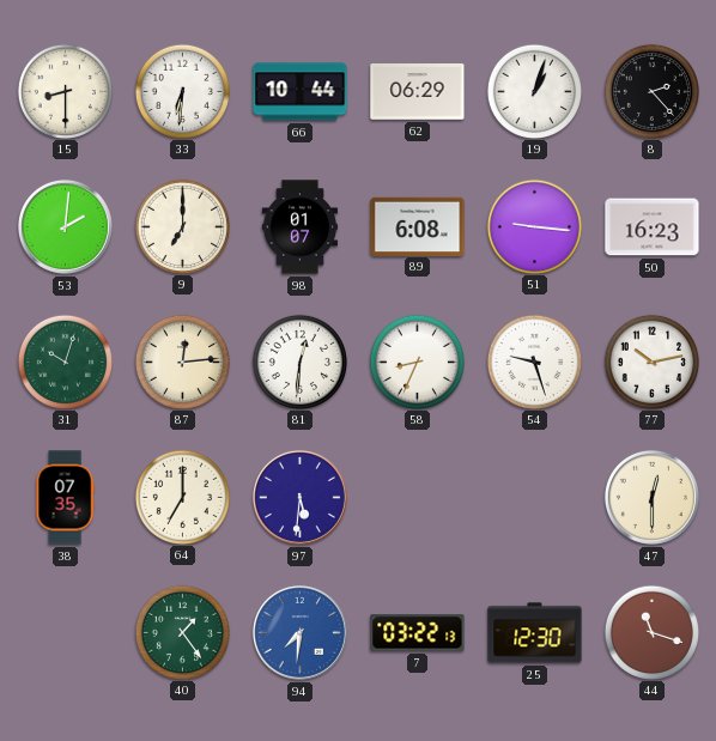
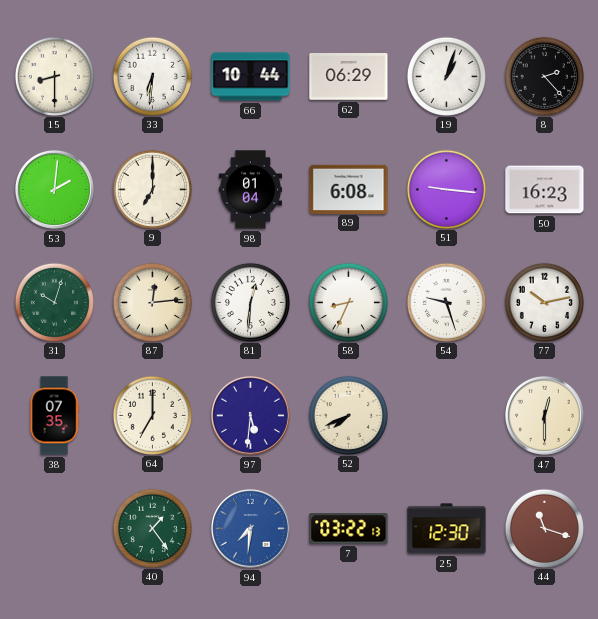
98: 01:07 -> 01:04 (251, 190)
52: none -> 7:41 (348, 415)
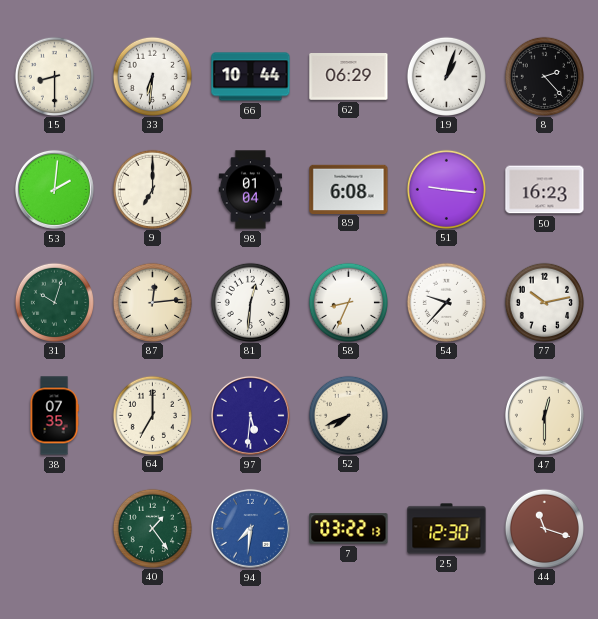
54: 9:27 -> 9:37 (446, 302)
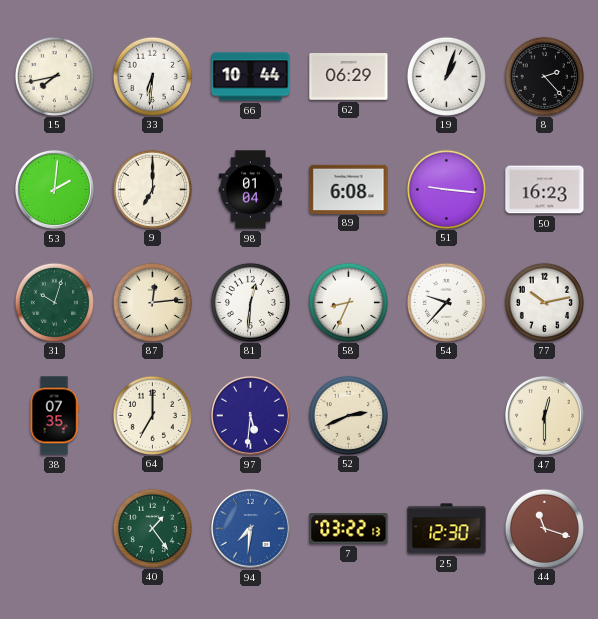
15: 8:30 -> 7:43 (54, 76)
52: 7:41 -> 2:41 (348, 415)
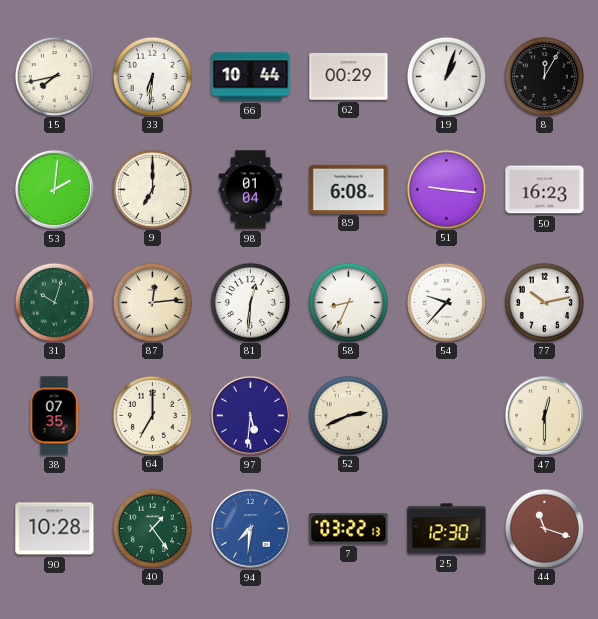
62: 06:29 -> 00:29 (349, 77)
8: 2:23 -> 12:05 (544, 76)
90: none -> 10:28 (55, 529)
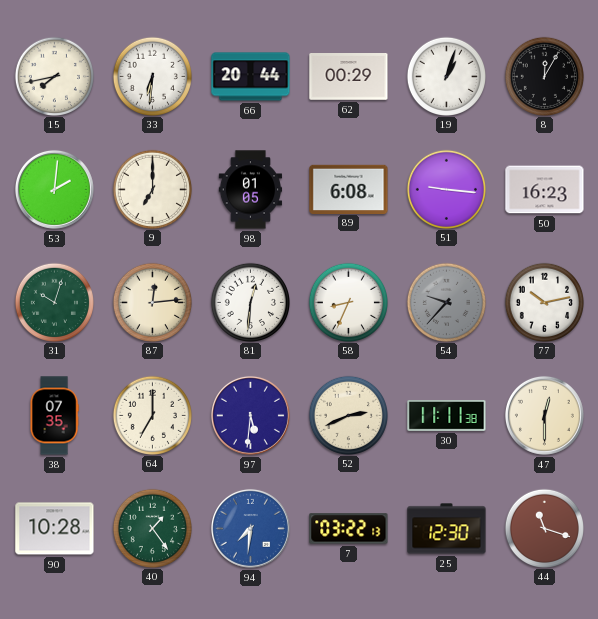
66: 10:44 -> 20:44 (251, 77)
98: 01:04 -> 01:05 (251, 190)
54 dial: white -> grey (446, 302)
30: none -> 11:11 (447, 416)
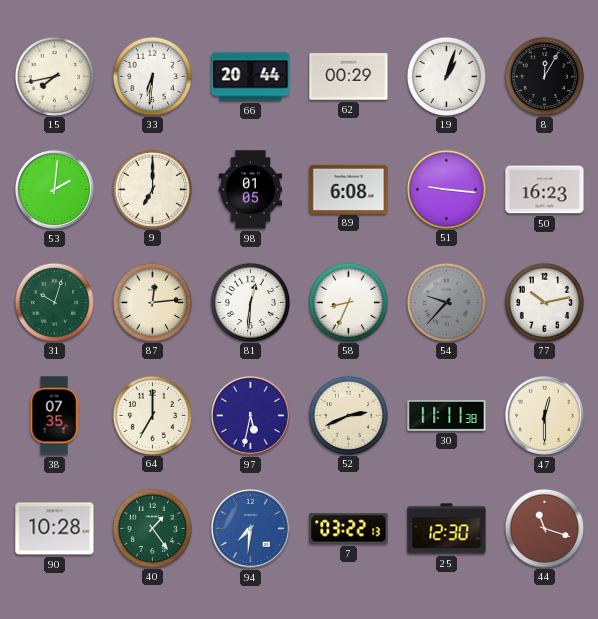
97: 5:31 -> 5:32 (250, 415)
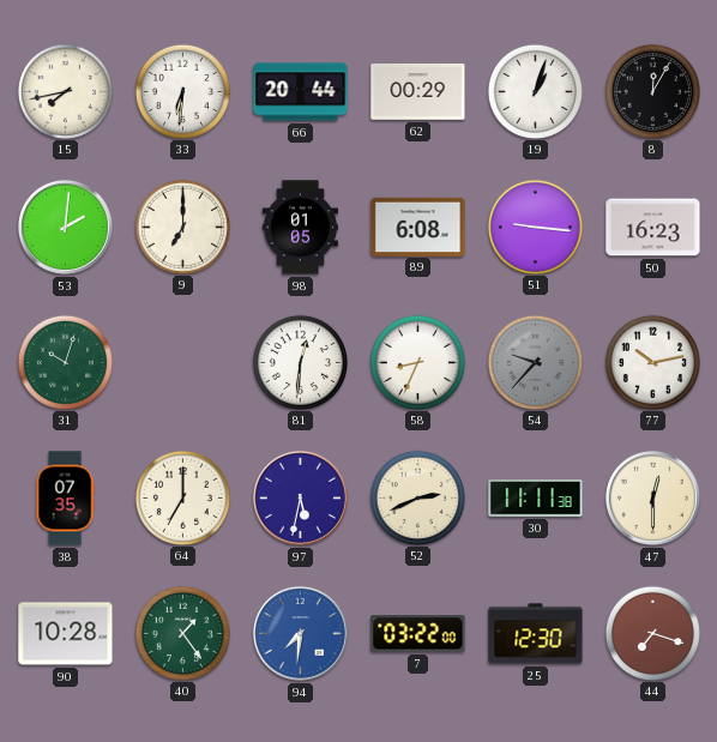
87: 12:14 -> none (152, 302)
7: 03:22:13 -> 03:22:00 (418, 634)
44: 11:18 -> 7:18 (652, 633)
